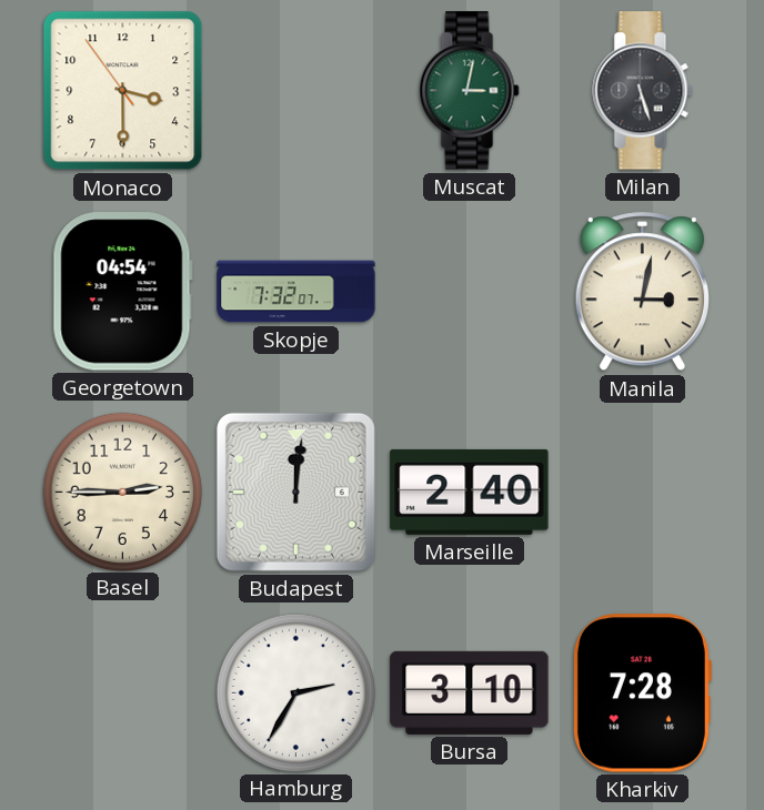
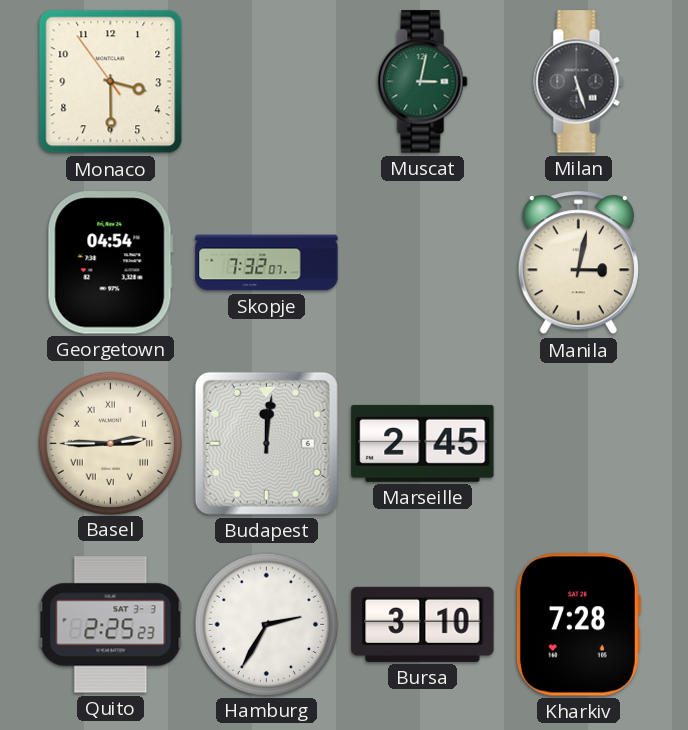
Basel numerals: Arabic -> Roman (110, 443)
Marseille: 2:40 -> 2:45 (423, 443)
Quito: none -> 2:25 (111, 625)
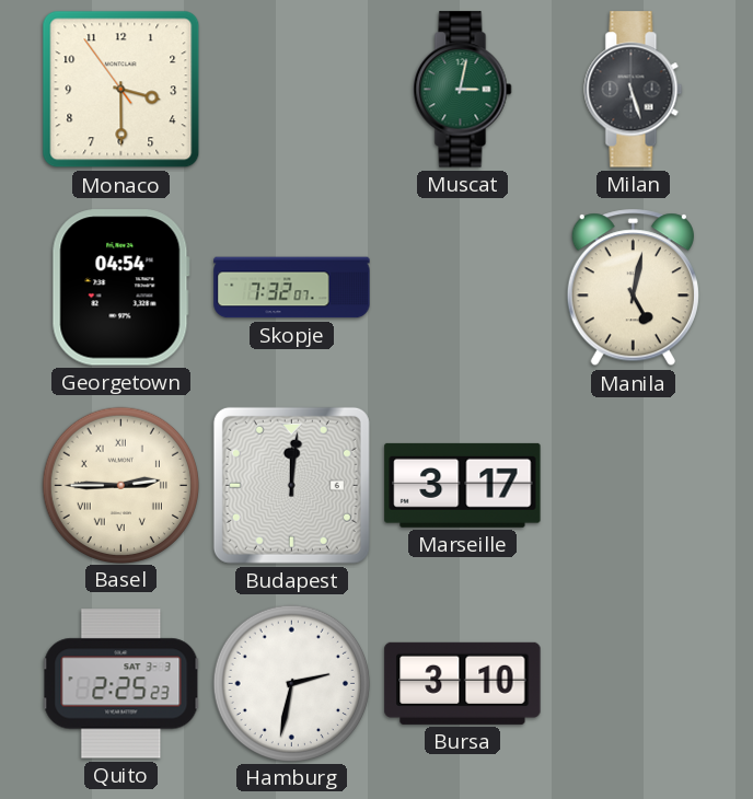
Manila: 3:02 -> 5:02 (633, 288)
Marseille: 2:45 -> 3:17 (463, 485)
Hamburg: 2:35 -> 2:32 (291, 683)
Kharkiv: 7:28 -> none (578, 625)
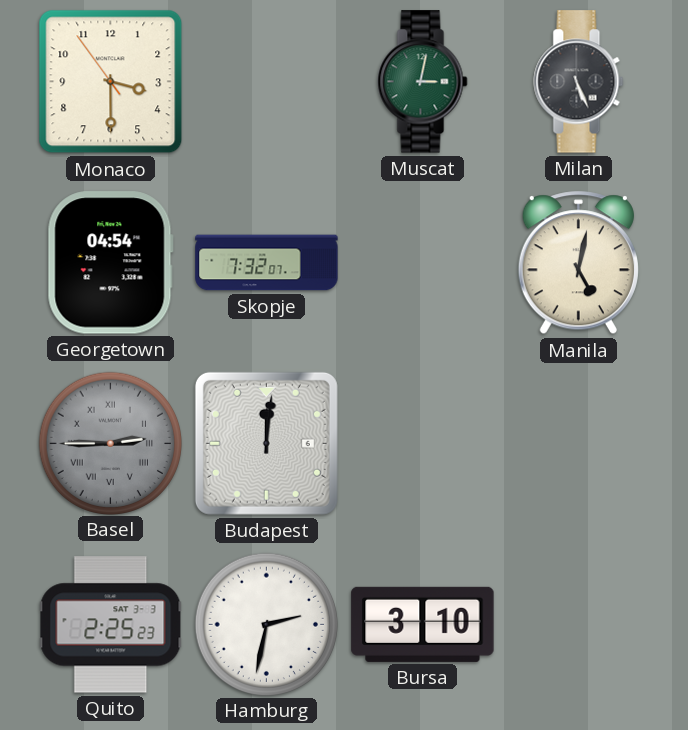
Milan: 5:27 -> 5:26 (579, 82)
Basel dial: cream -> grey (110, 443)
Marseille: 3:17 -> none (463, 485)
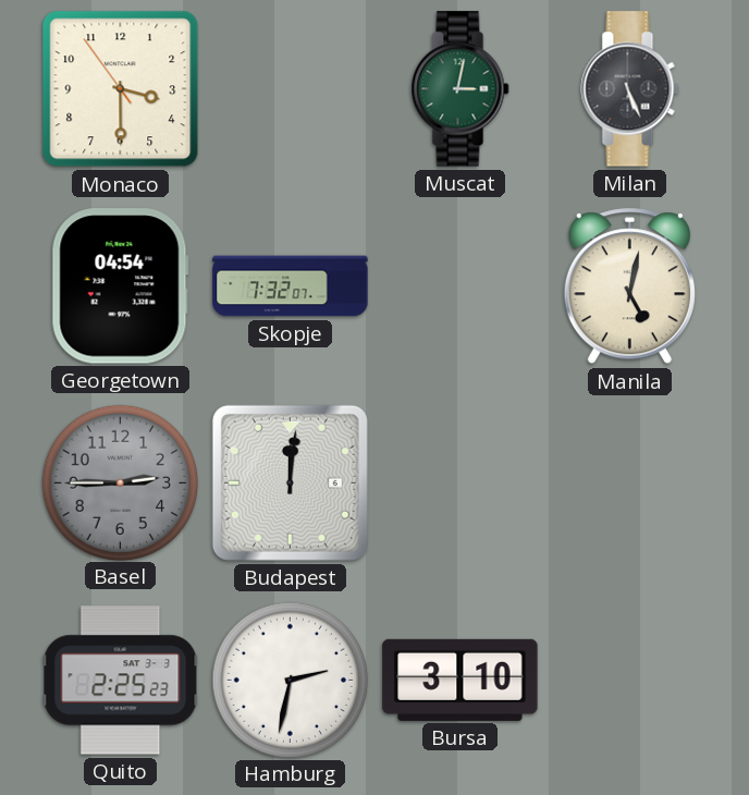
Basel numerals: Roman -> Arabic (120, 482)
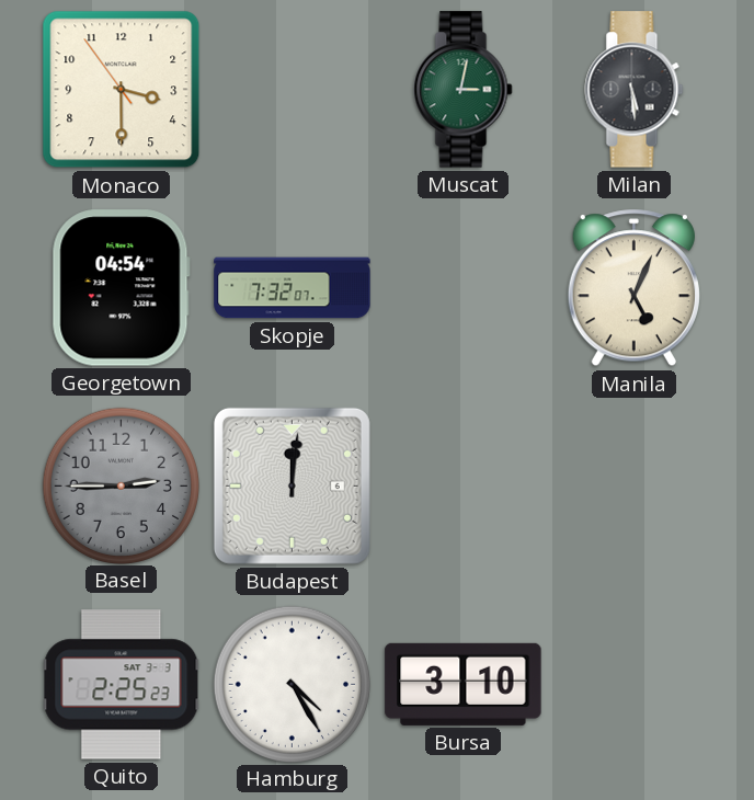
Milan: 5:26 -> 5:29 (635, 90)
Manila: 5:02 -> 5:04 (633, 288)
Hamburg: 2:32 -> 4:25 (292, 684)
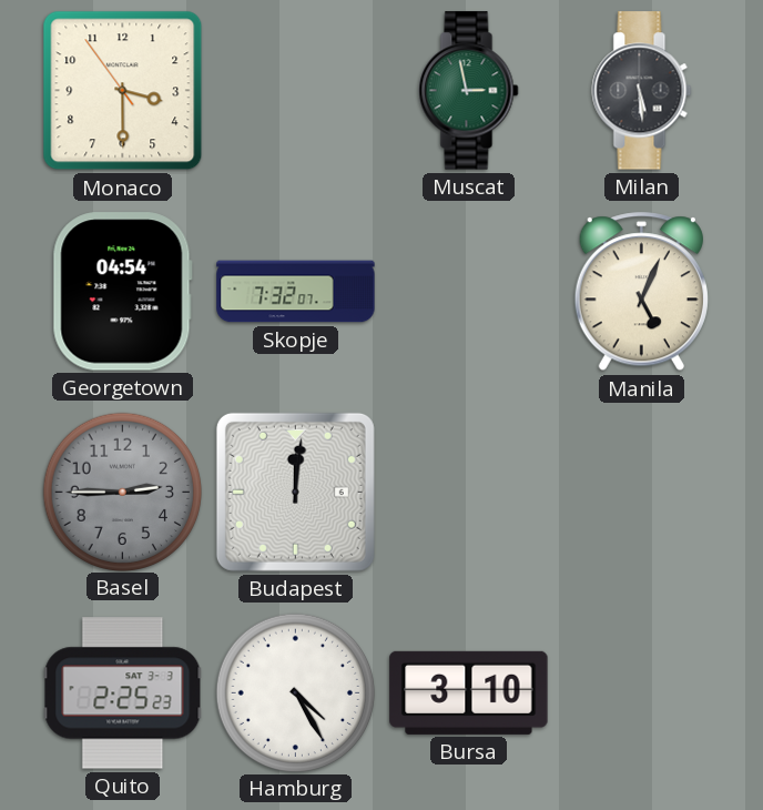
Muscat: 3:02 -> 2:58 (469, 91)
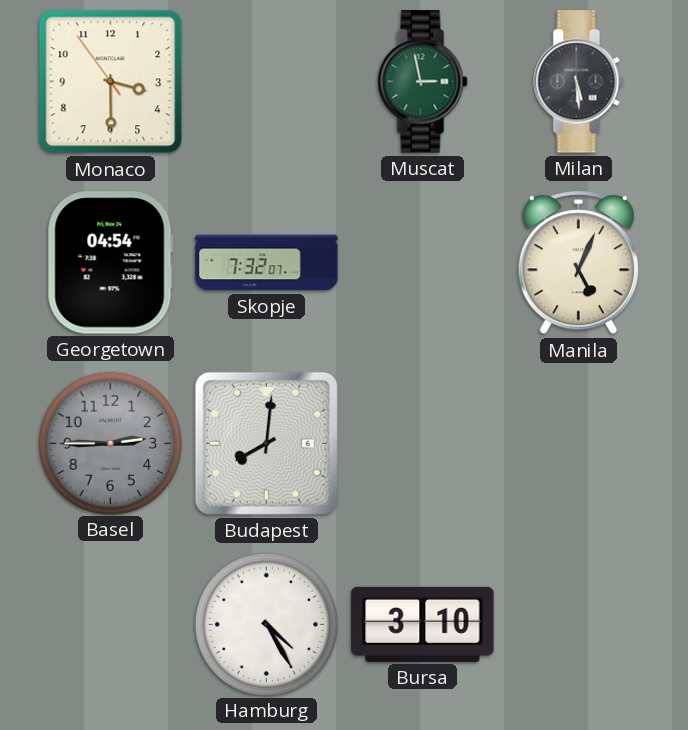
Budapest: 12:01 -> 8:01 (266, 443)
Quito: 2:25 -> none (123, 693)
